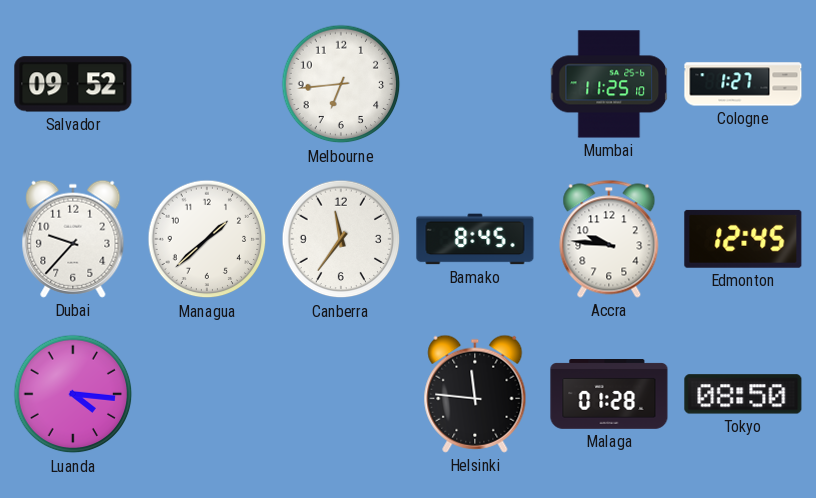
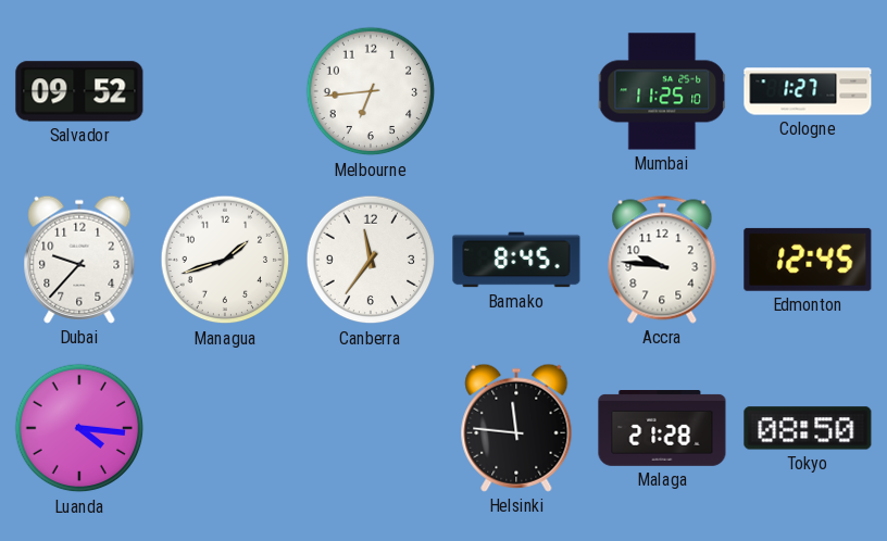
Managua: 1:38 -> 1:42 (225, 260)
Malaga: 01:28 -> 21:28 (662, 429)
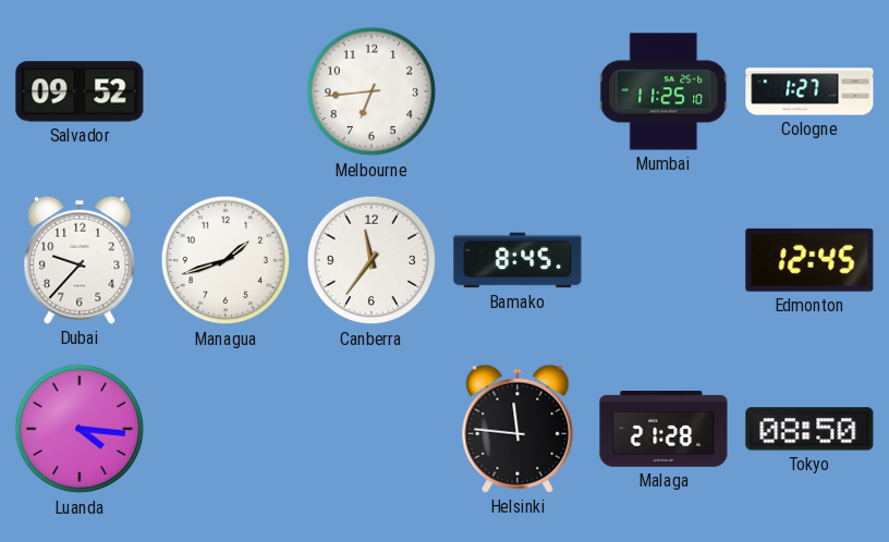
Accra: 9:46 -> none (662, 260)
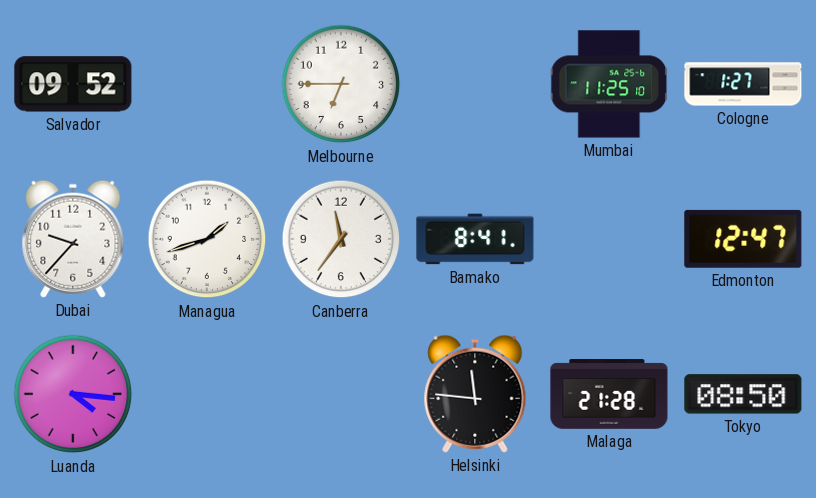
Melbourne: 6:44 -> 6:45 (341, 84)
Bamako: 8:45 -> 8:41 (475, 239)
Edmonton: 12:45 -> 12:47 (743, 239)
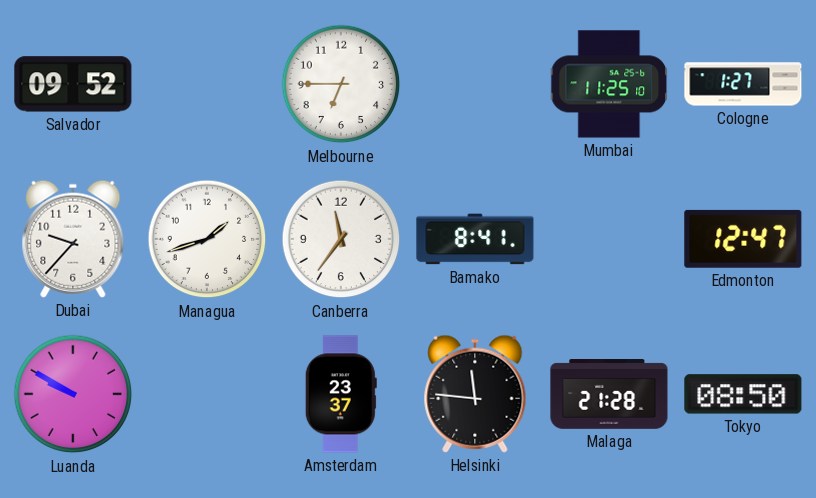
Luanda: 4:16 -> 9:50 (73, 394)
Amsterdam: none -> 23:37 (341, 394)
